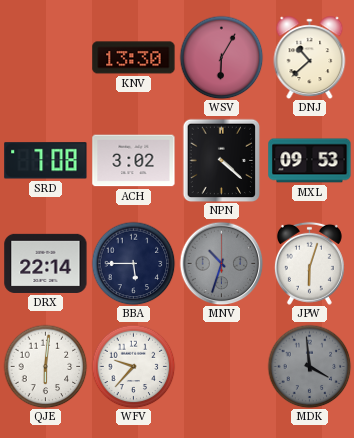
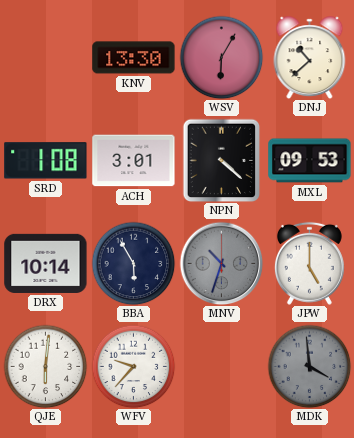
SRD: 7:08 -> 1:08 (46, 161)
ACH: 3:02 -> 3:01 (134, 161)
DRX: 22:14 -> 10:14 (46, 263)
BBA: 5:45 -> 5:55 (133, 263)
JPW: 6:03 -> 5:00 (309, 263)
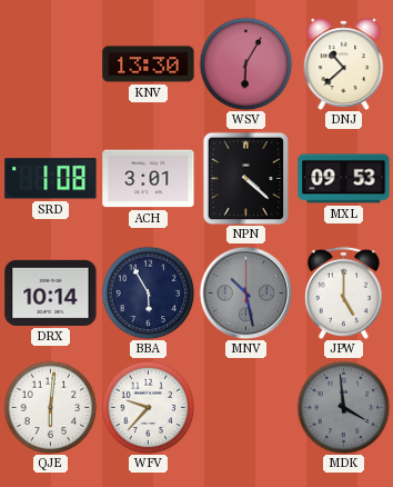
MNV: 10:33 -> 10:28 (245, 292)
